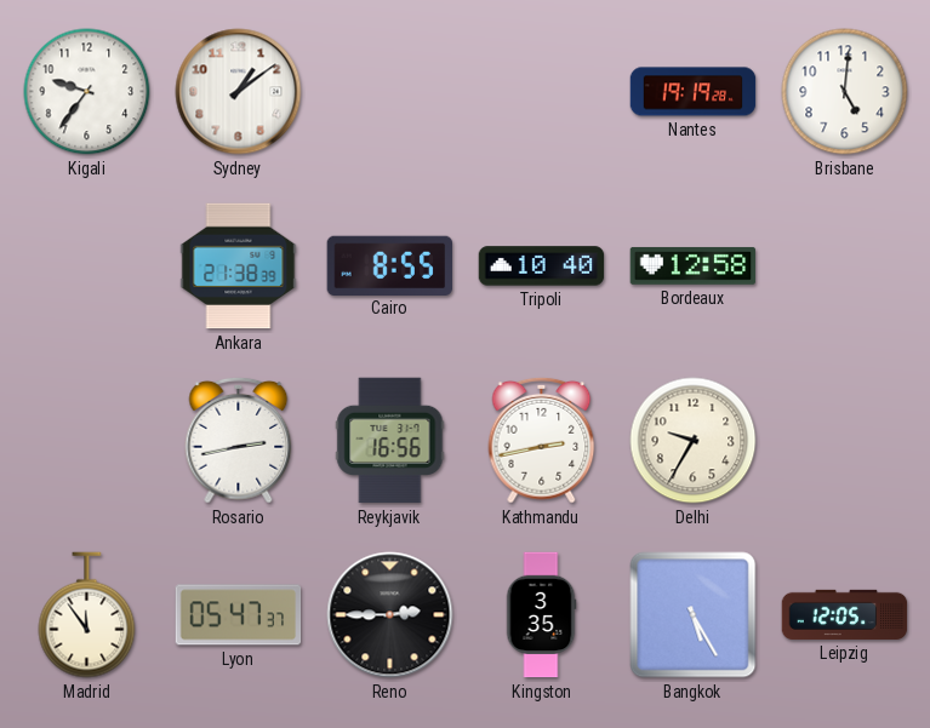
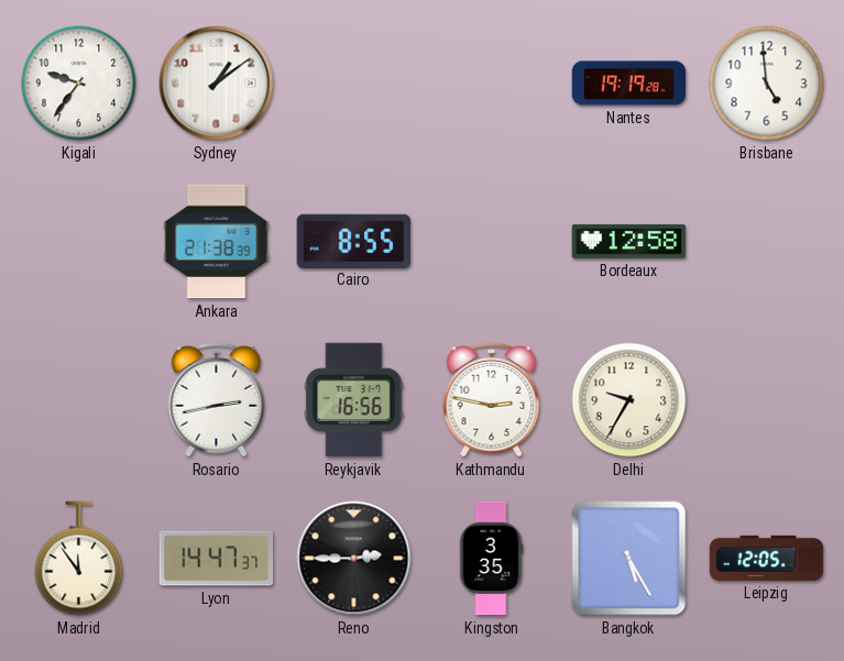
Brisbane: 5:01 -> 4:59 (767, 84)
Tripoli: 10:40 -> none (542, 266)
Kathmandu: 2:43 -> 2:47 (492, 399)
Lyon: 05:47 -> 14:47 (217, 559)
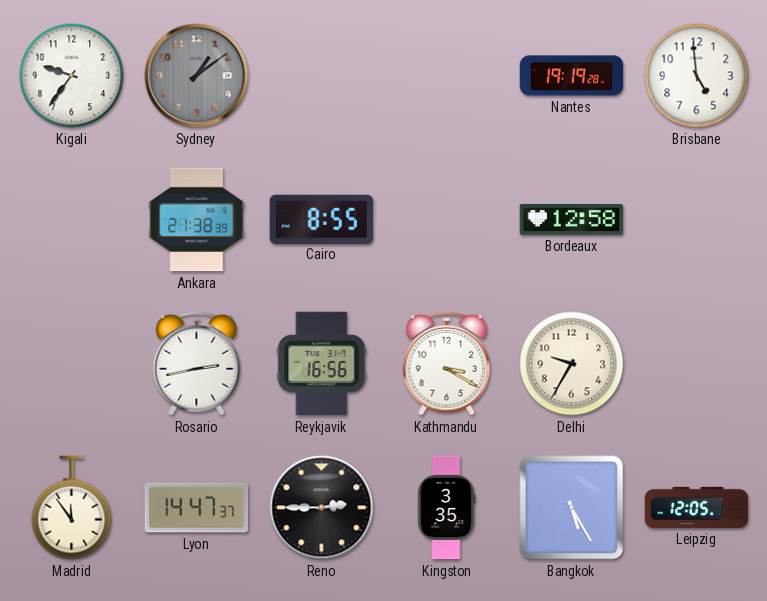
Sydney dial: white -> grey (197, 76)
Kathmandu: 2:47 -> 3:20 (447, 363)
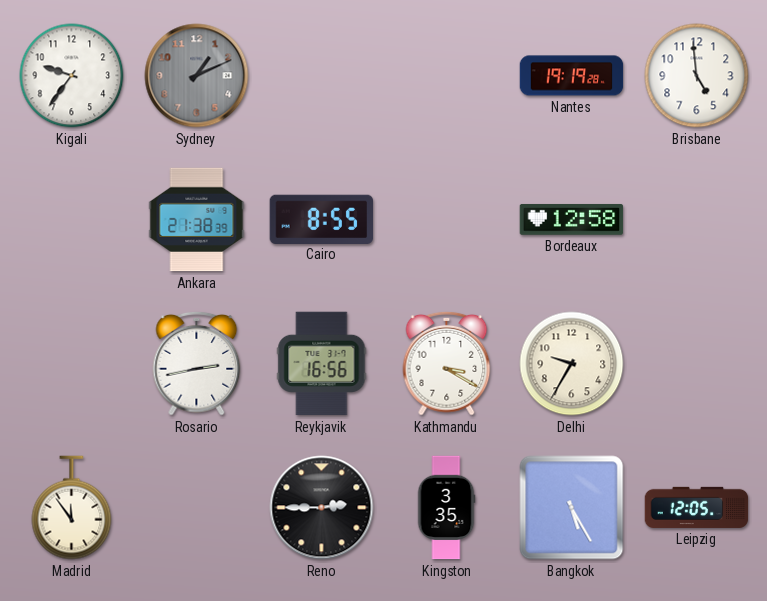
Sydney: 1:09 -> 1:11 (197, 76)
Lyon: 14:47 -> none (197, 508)
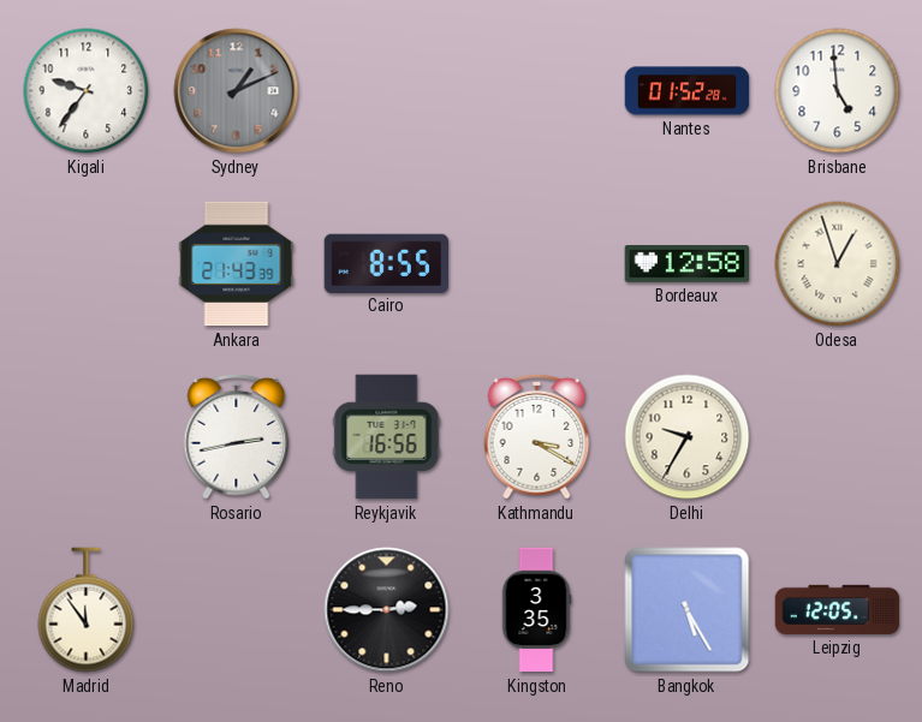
Nantes: 19:19 -> 01:52 (688, 91)
Ankara: 21:38 -> 21:43 (237, 264)
Odesa: none -> 12:57 (838, 264)
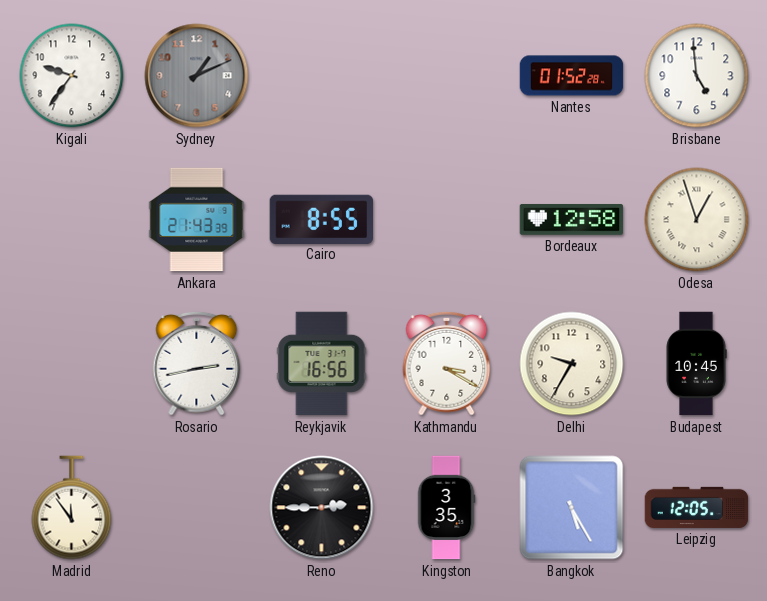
Budapest: none -> 10:45 (696, 364)
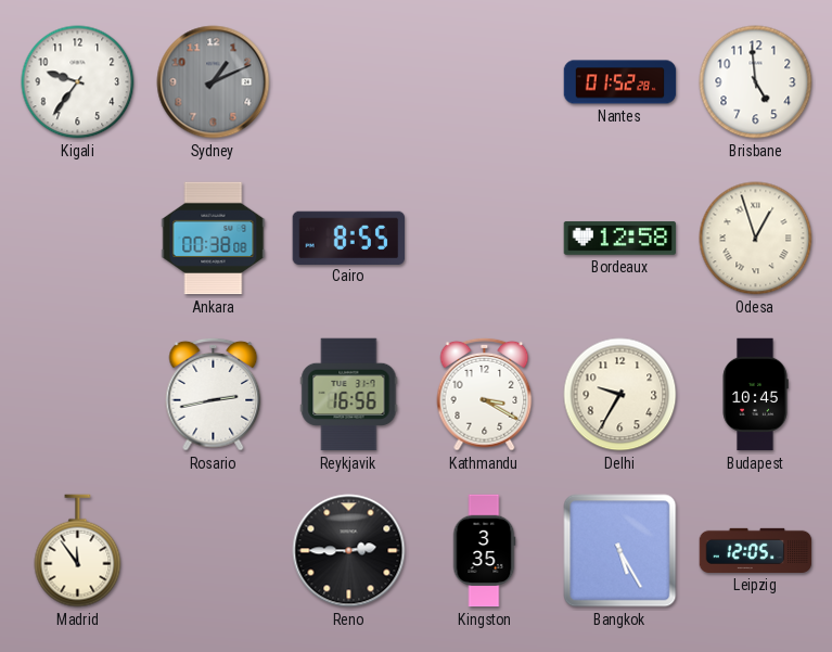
Ankara: 21:43 -> 00:38 (214, 239)
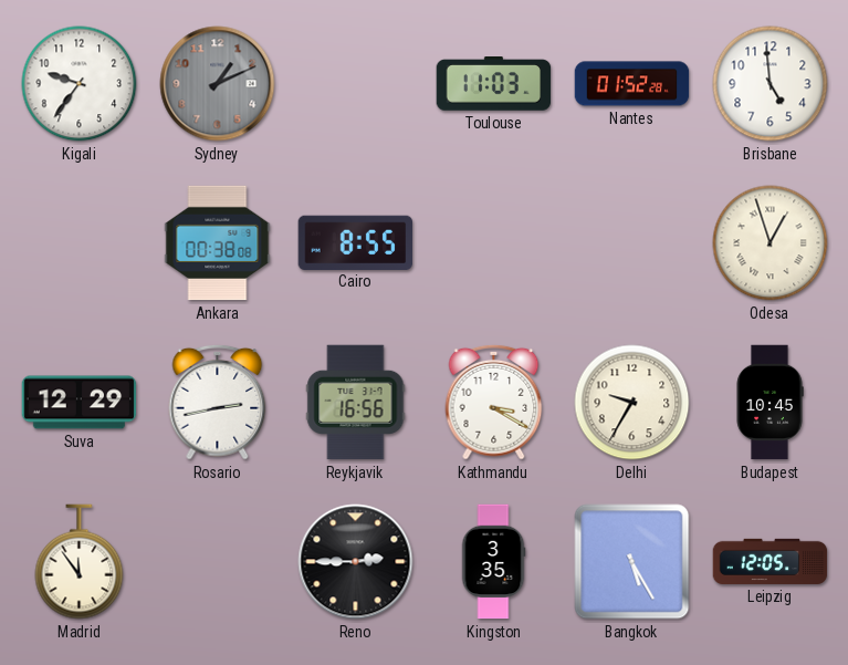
Toulouse: none -> 11:03 (494, 84)
Bordeaux: 12:58 -> none (620, 239)
Suva: none -> 12:29 (80, 403)
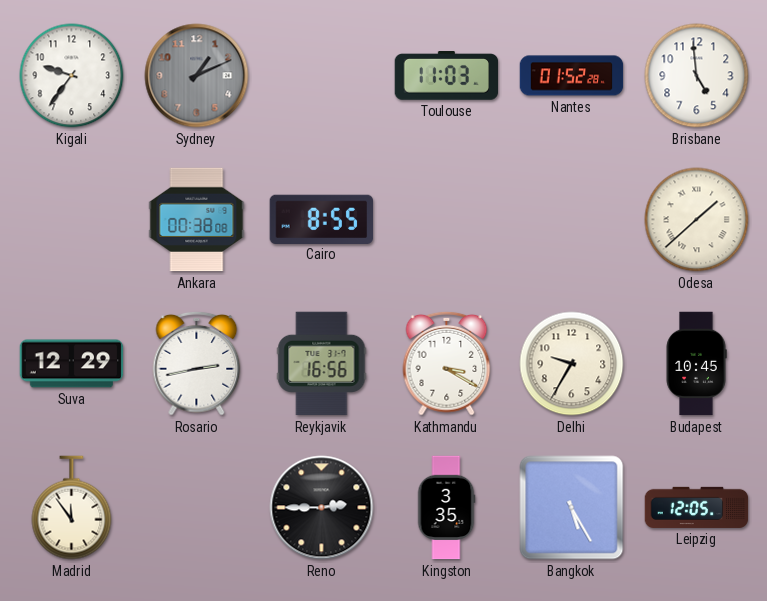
Odesa: 12:57 -> 1:38 (697, 220)
